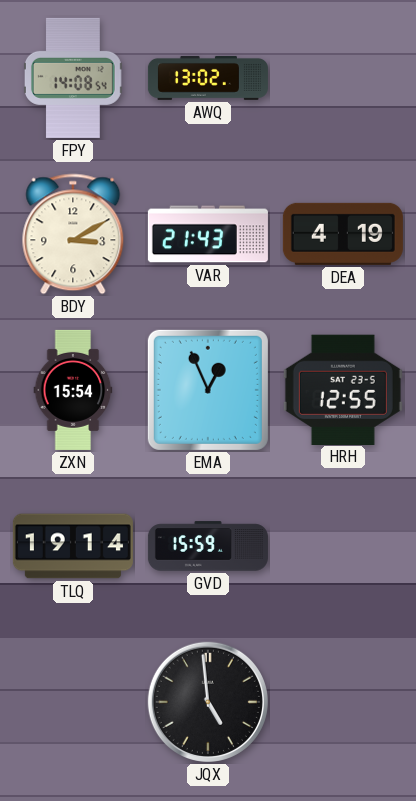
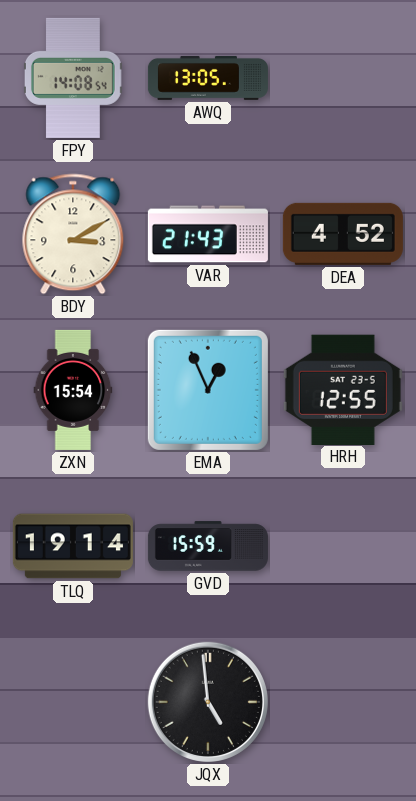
AWQ: 13:02 -> 13:05 (208, 78)
DEA: 4:19 -> 4:52 (343, 234)
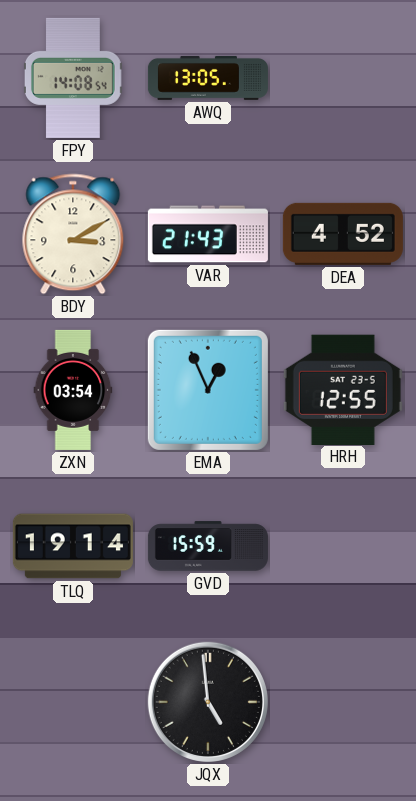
ZXN: 15:54 -> 03:54 (73, 390)
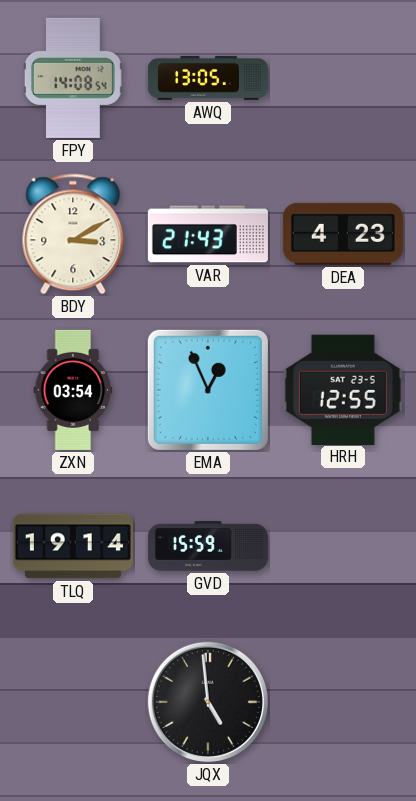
DEA: 4:52 -> 4:23 (343, 234)
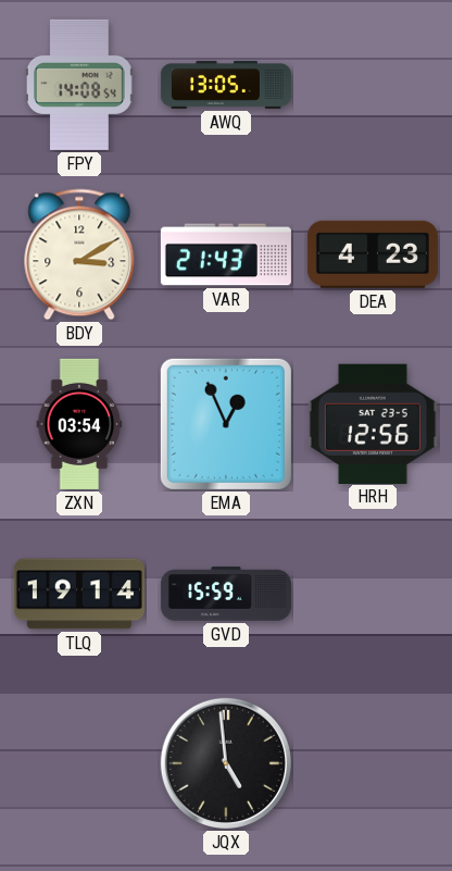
HRH: 12:55 -> 12:56 (373, 423)
